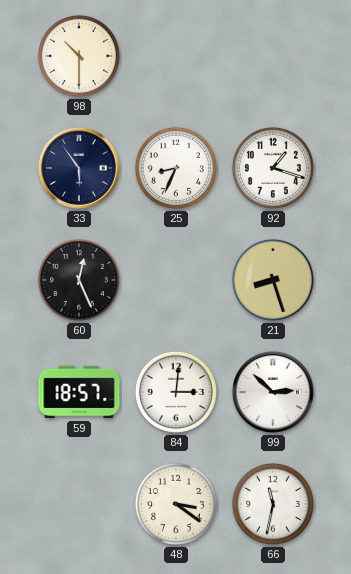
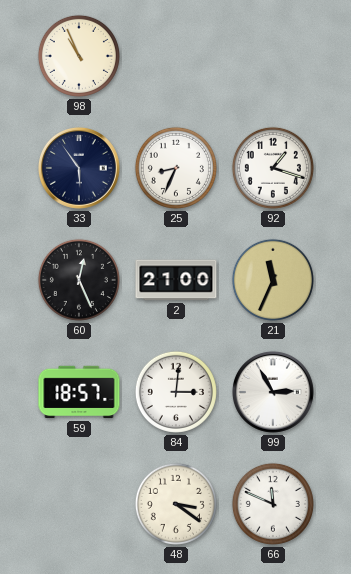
98: 10:30 -> 10:56 (79, 56)
2: none -> 21:00 (176, 280)
21: 8:27 -> 11:34 (273, 280)
99: 2:52 -> 2:55 (273, 392)
66: 11:32 -> 11:49 (273, 504)
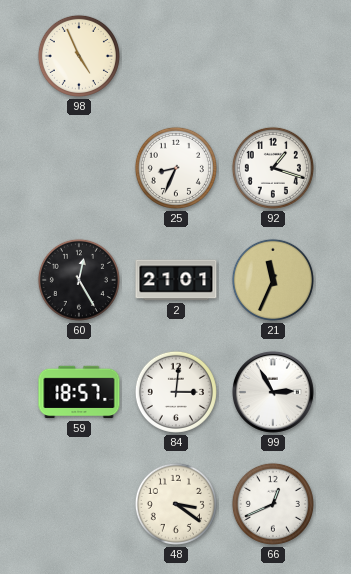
98: 10:56 -> 4:56 (79, 56)
33: 5:54 -> none (79, 168)
60: 12:26 -> 12:25 (79, 280)
2: 21:00 -> 21:01 (176, 280)
66: 11:49 -> 12:41 (273, 504)
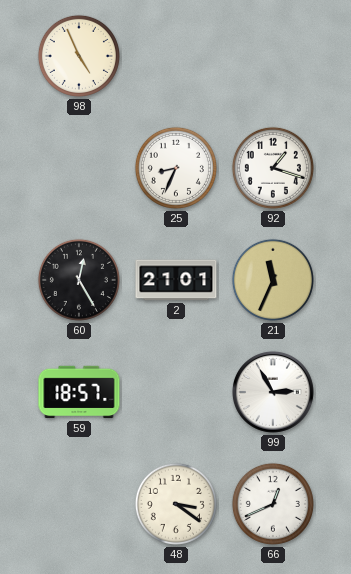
84: 3:01 -> none (176, 392)
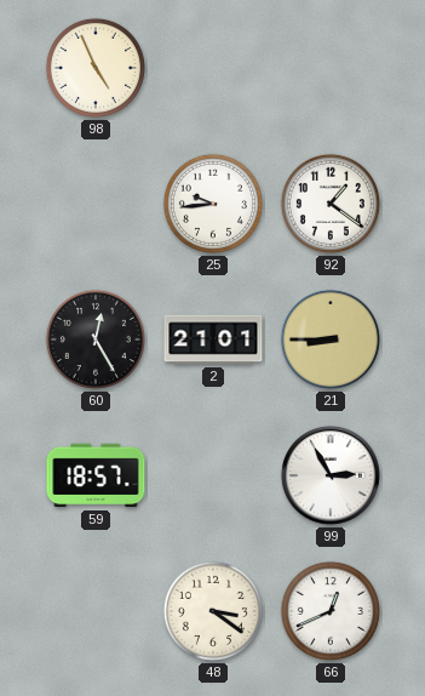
25: 8:34 -> 9:44 (213, 204)
92: 1:18 -> 1:21 (331, 204)
21: 11:34 -> 8:45 (331, 340)
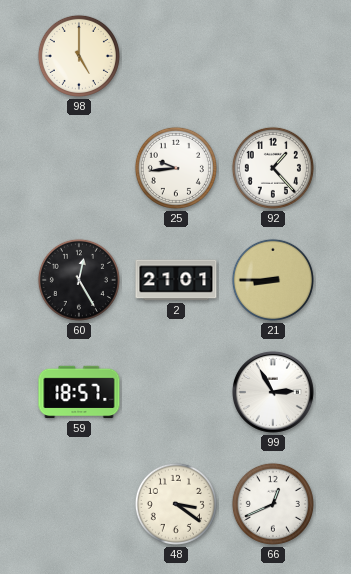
98: 4:56 -> 5:00 (79, 56)
92: 1:21 -> 1:23 (273, 168)
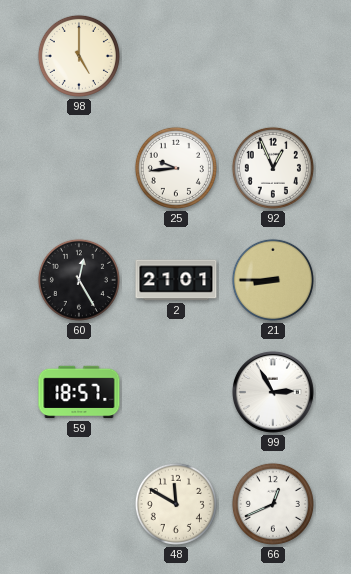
92: 1:23 -> 12:56 (273, 168)
48: 3:21 -> 11:50 (176, 504)
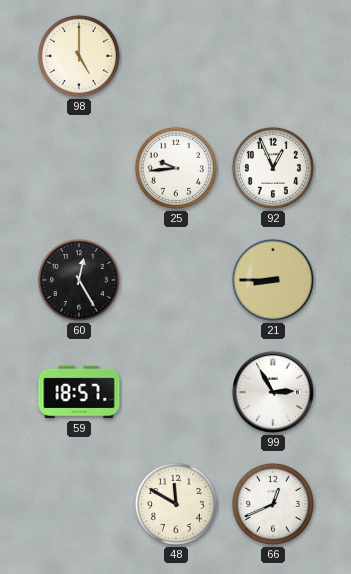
2: 21:01 -> none (176, 280)
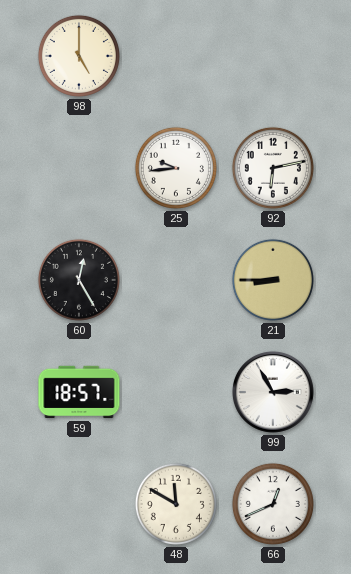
92: 12:56 -> 6:13 (273, 168)
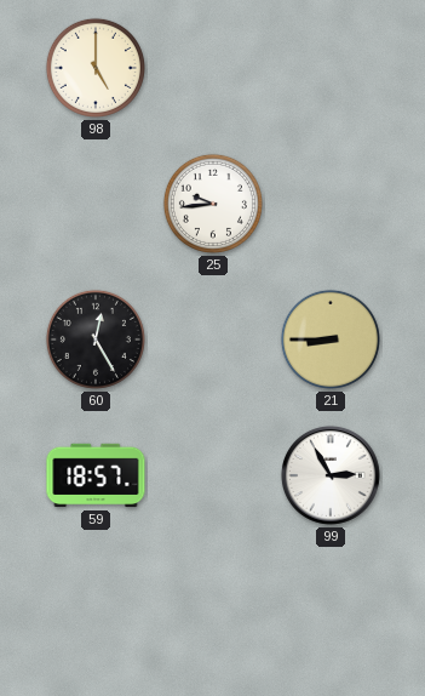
92: 6:13 -> none (273, 168)
48: 11:50 -> none (176, 504)
66: 12:41 -> none (273, 504)
